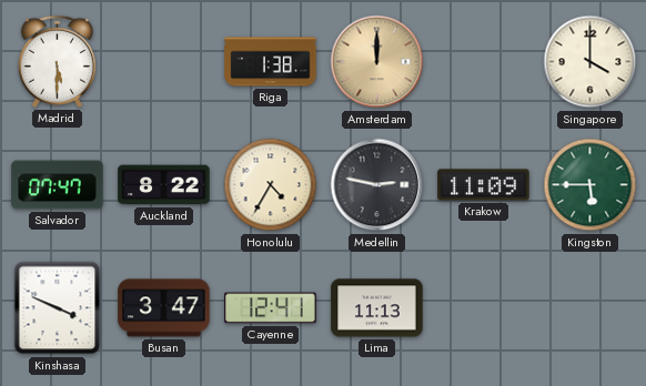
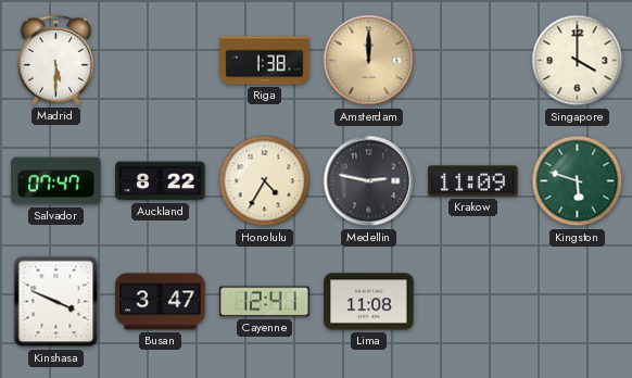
Kingston: 5:45 -> 5:48 (578, 181)
Lima: 11:13 -> 11:08 (369, 302)
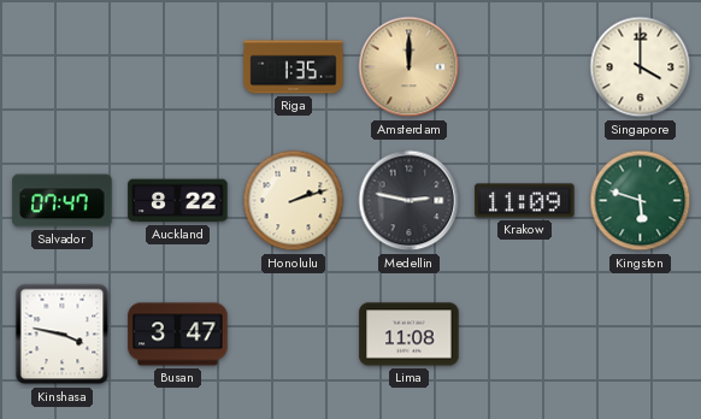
Madrid: 5:30 -> none (55, 60)
Riga: 1:38 -> 1:35 (294, 67)
Honolulu: 4:35 -> 2:12 (294, 201)
Kinshasa: 3:49 -> 3:47 (63, 335)
Cayenne: 12:41 -> none (265, 302)
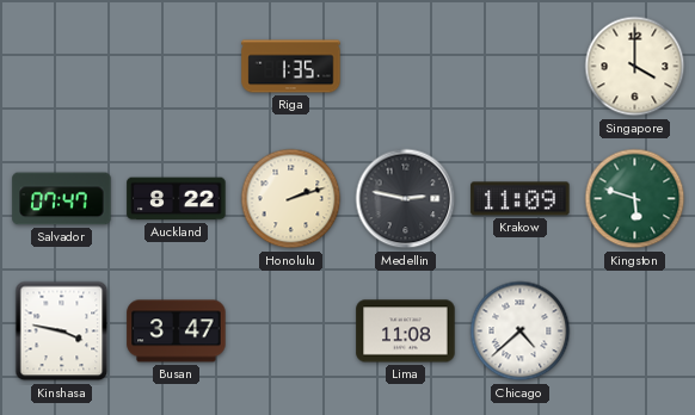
Amsterdam: 12:00 -> none (410, 67)
Chicago: none -> 4:38 (521, 332)
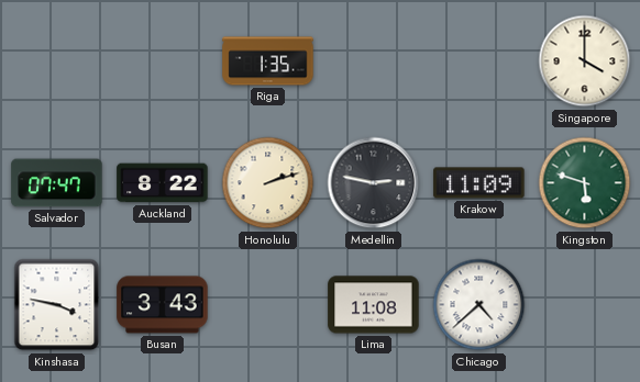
Busan: 3:47 -> 3:43 (163, 305)
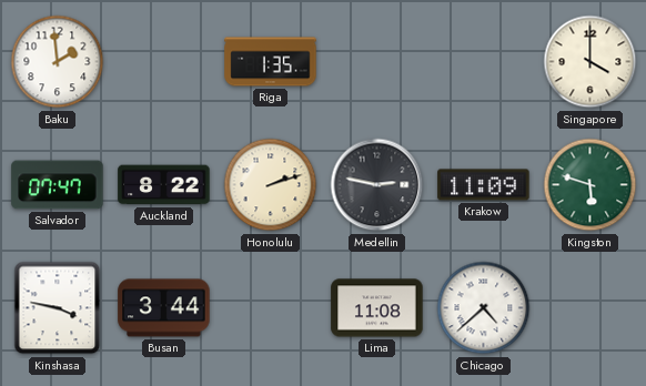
Baku: none -> 1:59 (58, 62)
Busan: 3:43 -> 3:44 (164, 308)
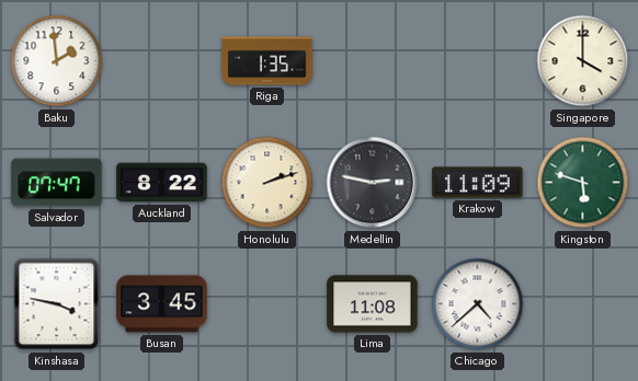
Busan: 3:44 -> 3:45 (162, 304)
